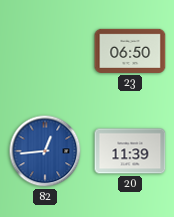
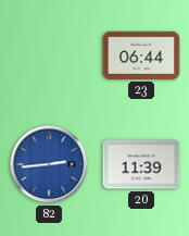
23: 06:50 -> 06:44 (141, 55)
82: 12:44 -> 2:44 (49, 164)
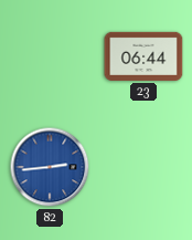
20: 11:39 -> none (141, 164)
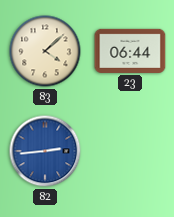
83: none -> 4:08 (45, 51)
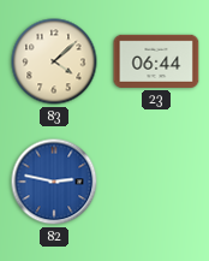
82: 2:44 -> 2:47 (54, 182)
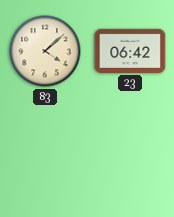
23: 06:44 -> 06:42 (130, 51)
82: 2:47 -> none (54, 182)
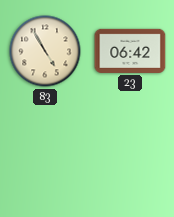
83: 4:08 -> 4:55 (45, 51)
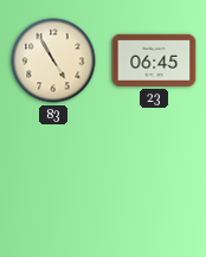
23: 06:42 -> 06:45 (154, 60)
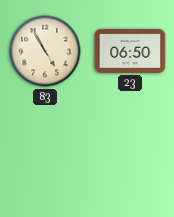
23: 06:45 -> 06:50 (130, 51)
